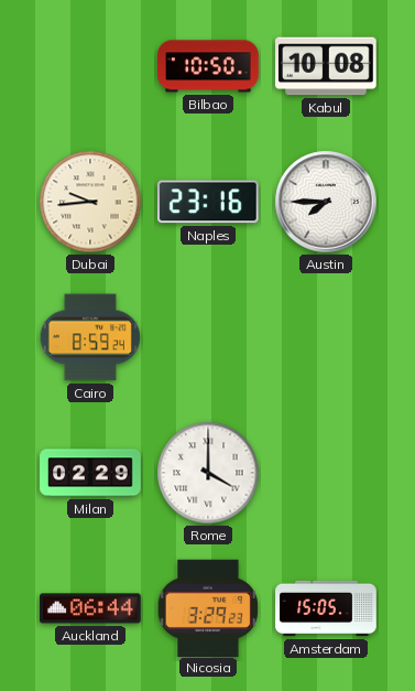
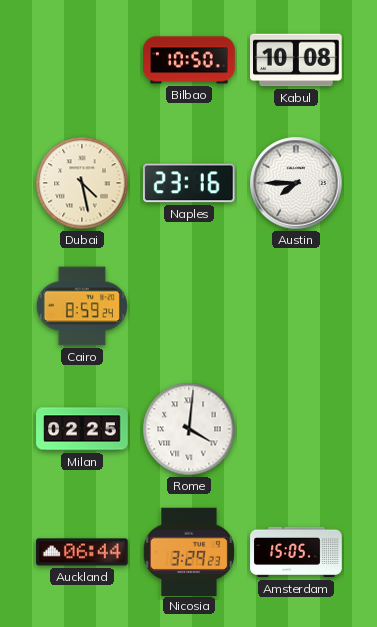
Dubai: 9:44 -> 4:28 (82, 183)
Milan: 02:29 -> 02:25 (82, 429)
Rome: 4:00 -> 4:01 (189, 429)
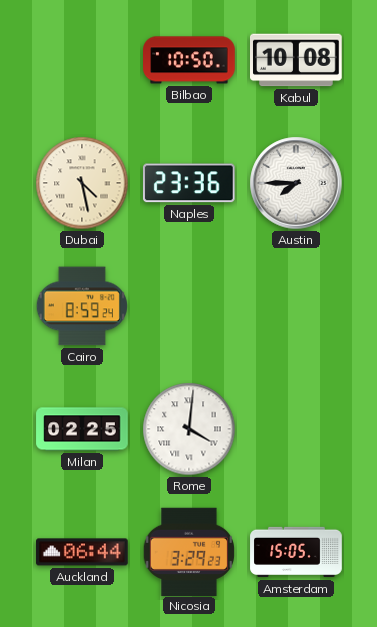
Naples: 23:16 -> 23:36 (189, 183)
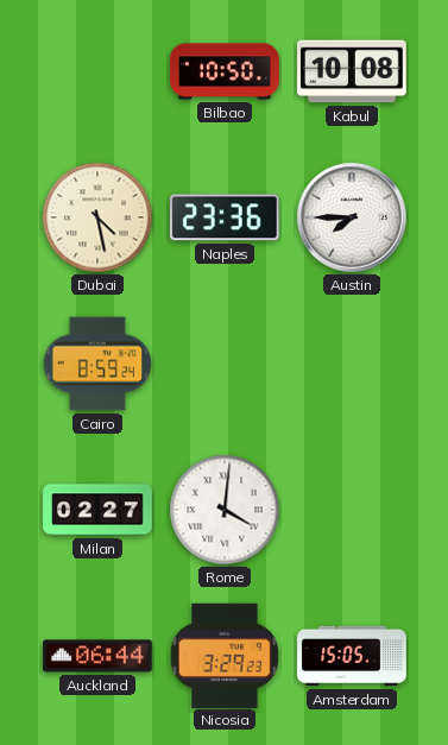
Milan: 02:25 -> 02:27 (97, 510)
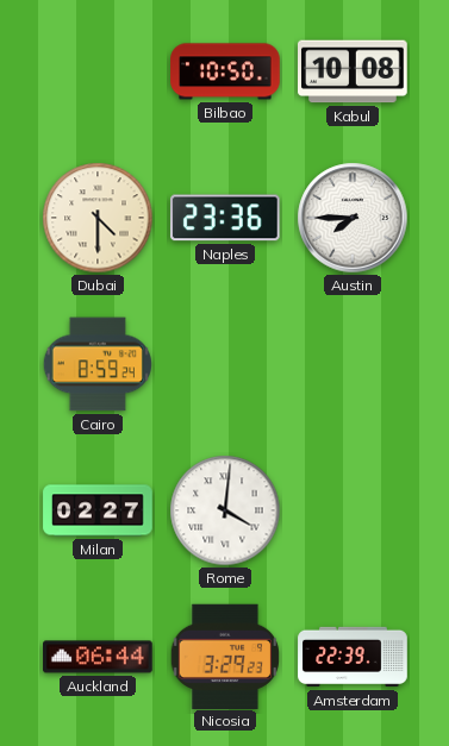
Dubai: 4:28 -> 4:30 (98, 218)
Amsterdam: 15:05 -> 22:39 (353, 657)
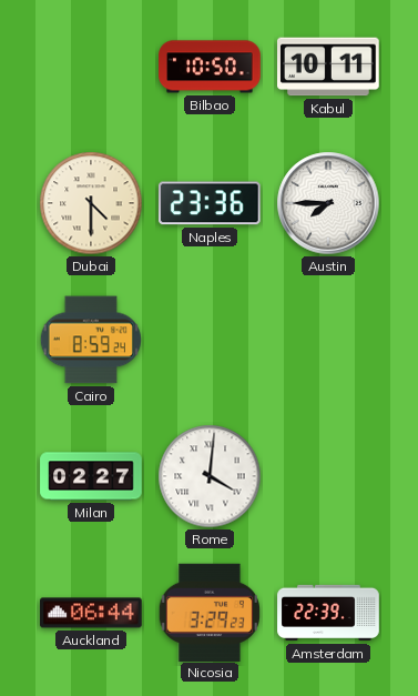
Kabul: 10:08 -> 10:11 (328, 67)
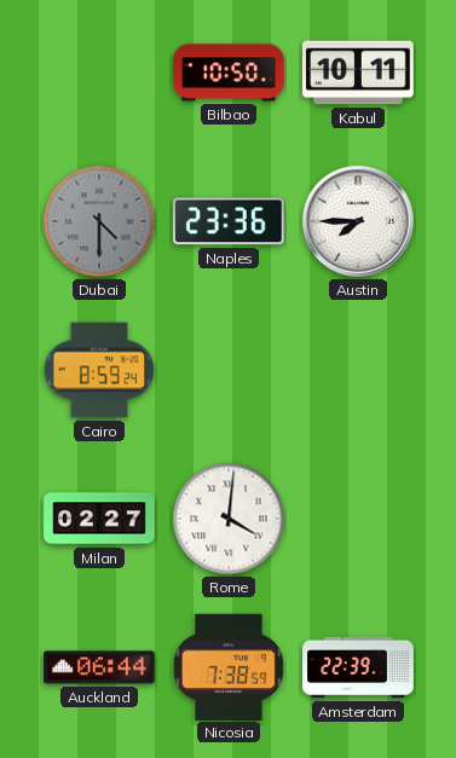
Dubai dial: cream -> grey (99, 221)
Nicosia: 3:29 -> 7:38 (229, 666)
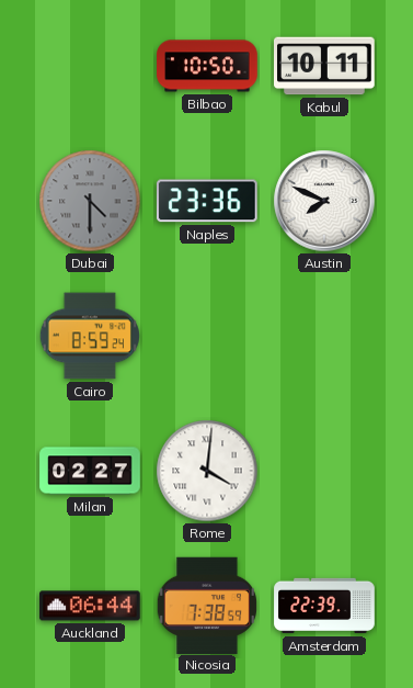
Austin: 7:45 -> 7:49 (324, 201)
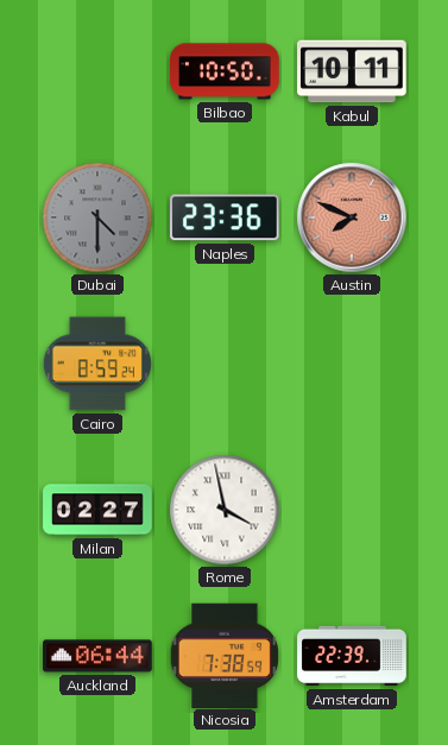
Austin dial: white -> salmon (352, 217)
Rome: 4:01 -> 3:58 (225, 510)
